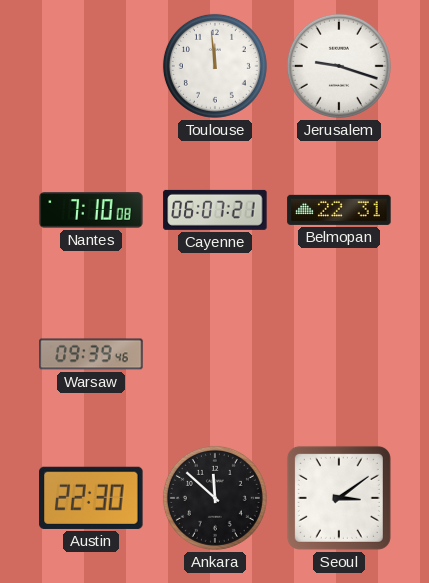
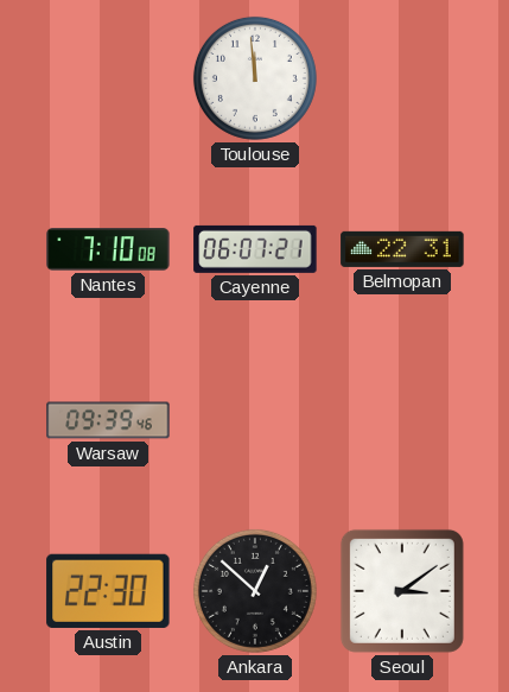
Jerusalem: 9:18 -> none (339, 66)
Ankara: 11:52 -> 12:52 (255, 591)
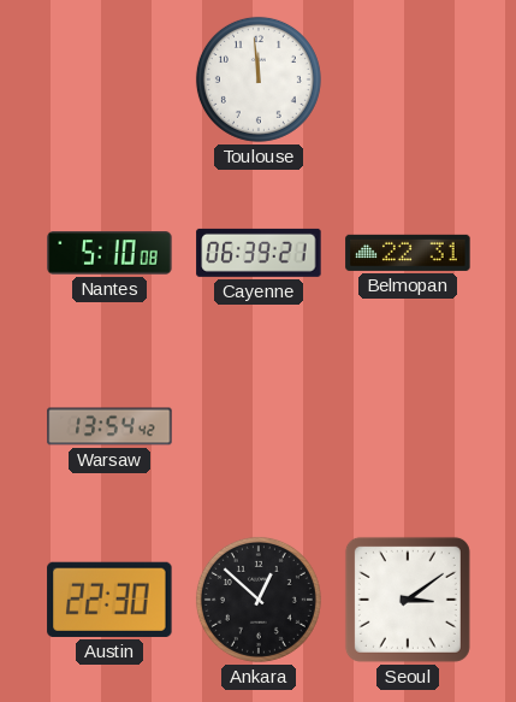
Nantes: 7:10 -> 5:10 (109, 253)
Cayenne: 06:07 -> 06:39 (259, 253)
Warsaw: 09:39 -> 13:54 (109, 426)
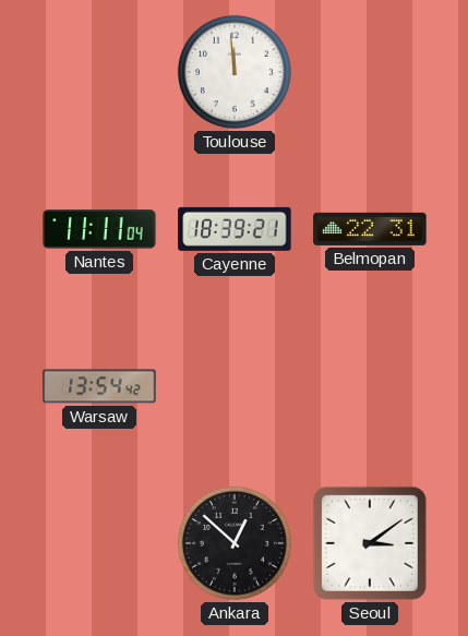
Nantes: 5:10 -> 11:11 (99, 229)
Cayenne: 06:39 -> 18:39 (235, 229)
Austin: 22:30 -> none (109, 600)
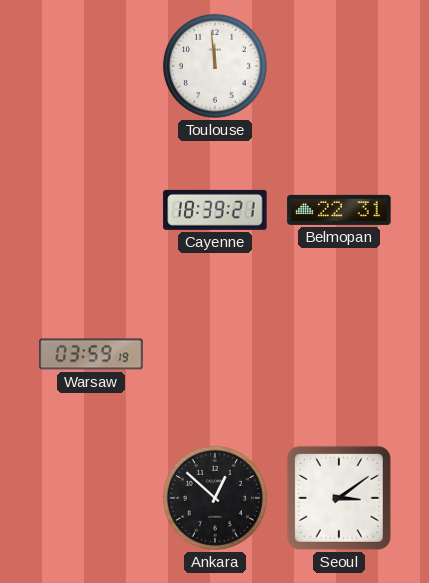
Nantes: 11:11 -> none (99, 229)
Warsaw: 13:54 -> 03:59 (91, 354)
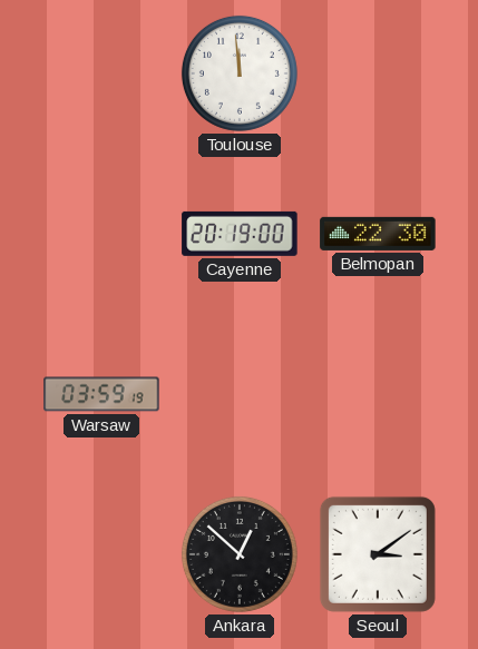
Cayenne: 18:39 -> 20:19 (240, 234)
Belmopan: 22:31 -> 22:30 (378, 234)
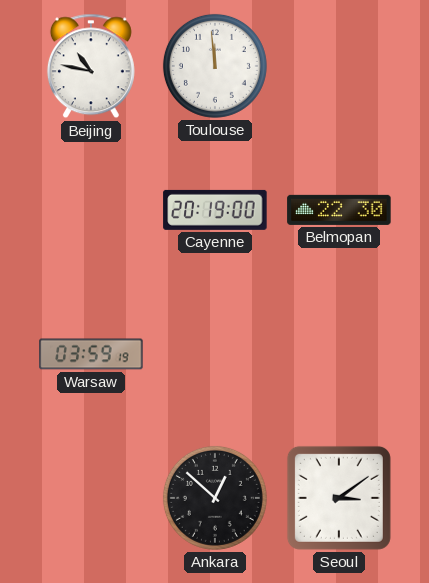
Beijing: none -> 10:47 (91, 66)
